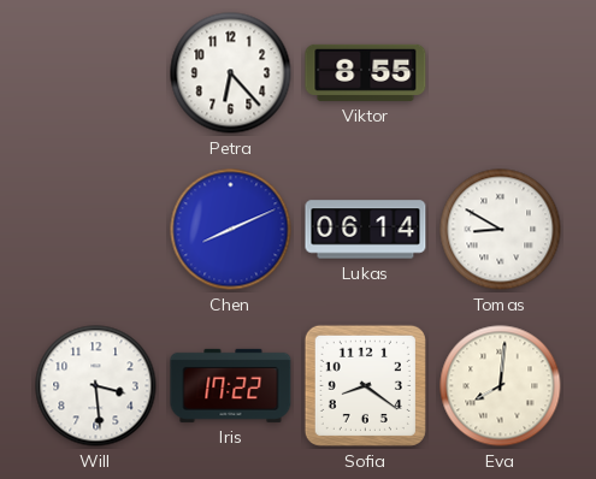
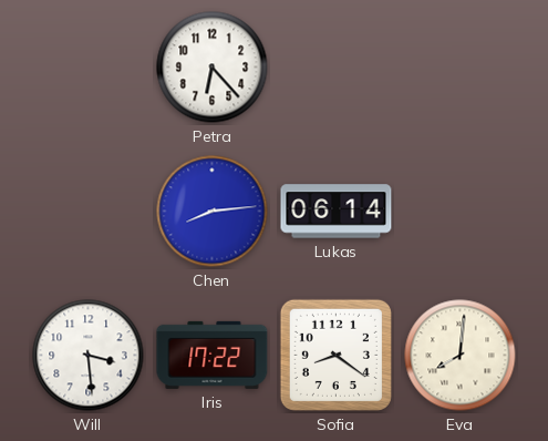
Viktor: 8:55 -> none (366, 72)
Chen: 8:11 -> 8:14 (213, 212)
Tomas: 8:50 -> none (501, 230)
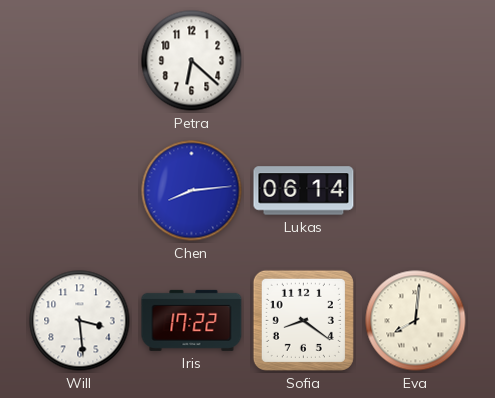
Petra: 6:23 -> 6:22 (192, 61)
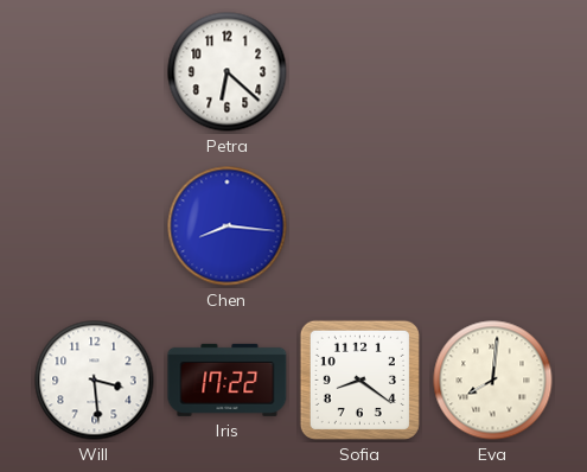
Chen: 8:14 -> 8:16 (228, 227)
Lukas: 06:14 -> none (304, 191)
